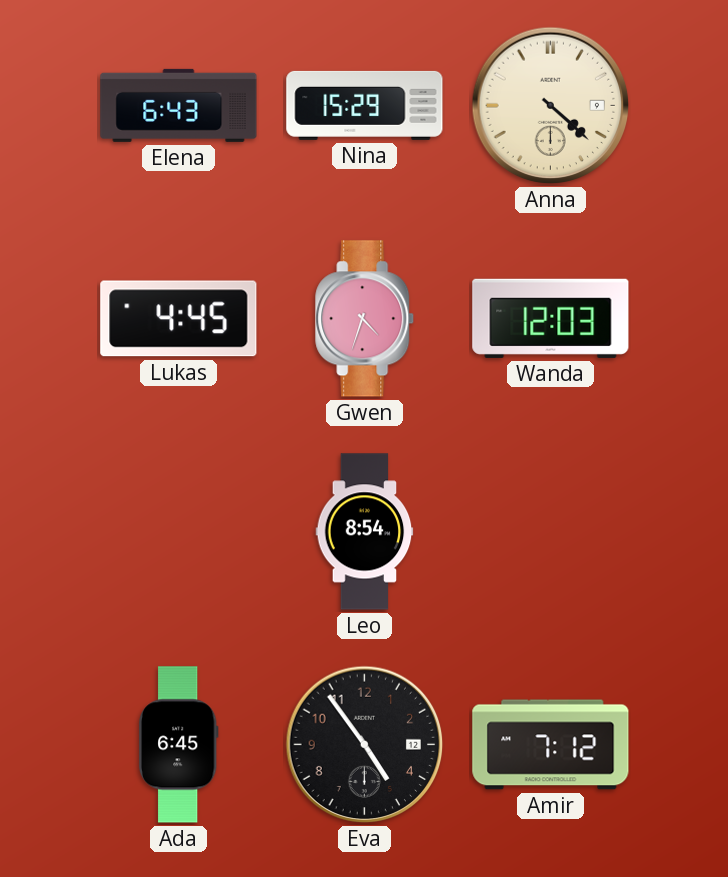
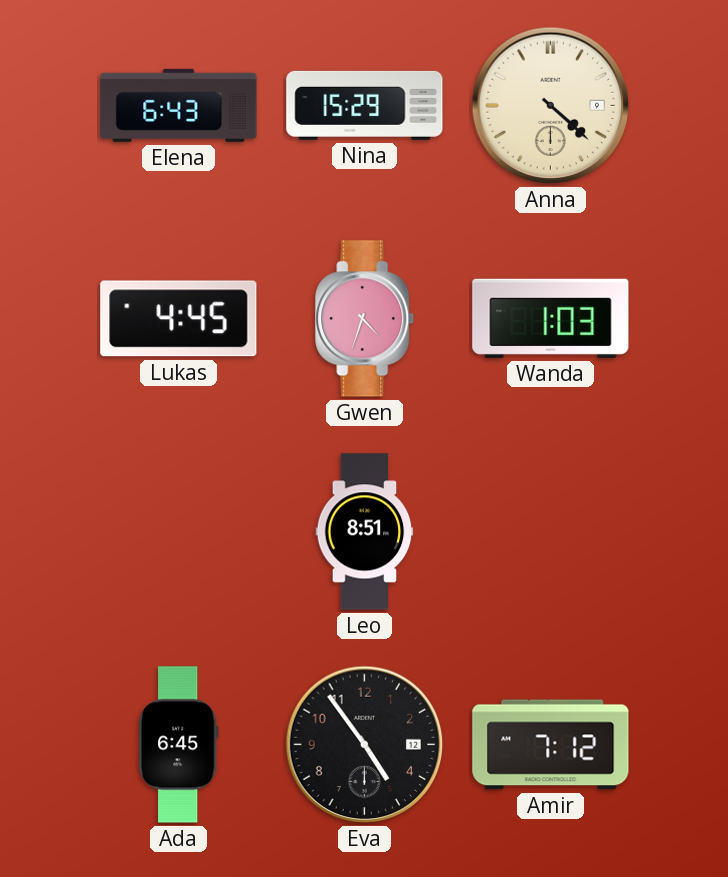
Wanda: 12:03 -> 1:03 (551, 318)
Leo: 8:54 -> 8:51 (365, 532)
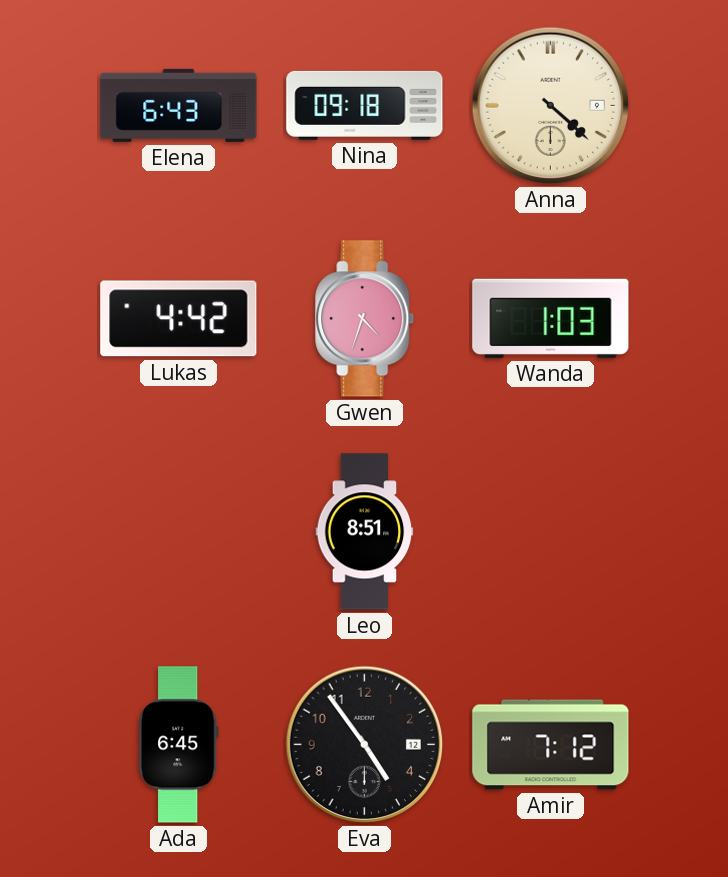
Nina: 15:29 -> 09:18 (365, 105)
Lukas: 4:45 -> 4:42 (179, 319)
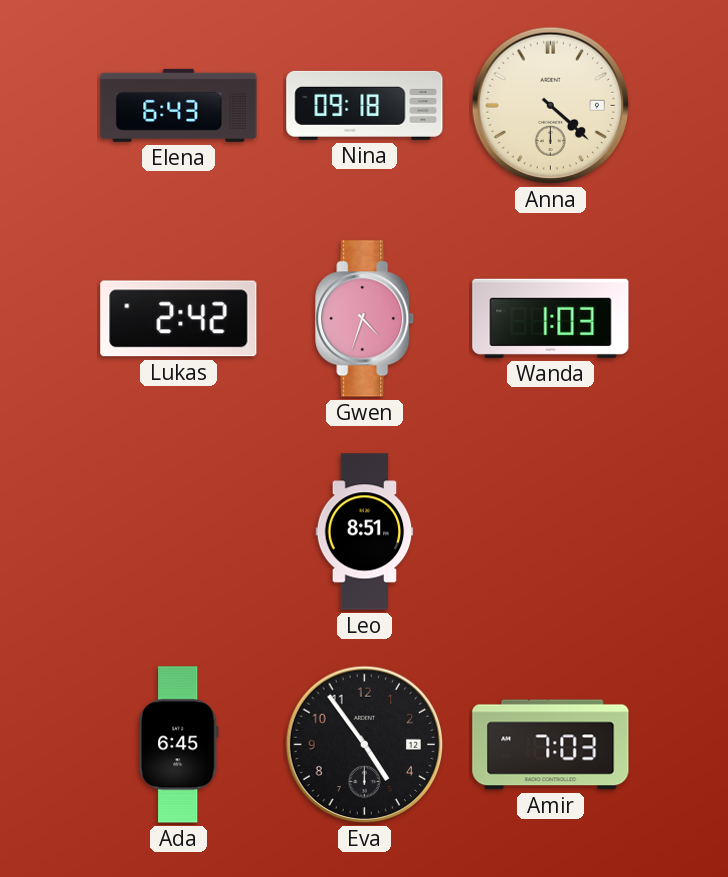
Lukas: 4:42 -> 2:42 (179, 319)
Amir: 7:12 -> 7:03 (551, 745)
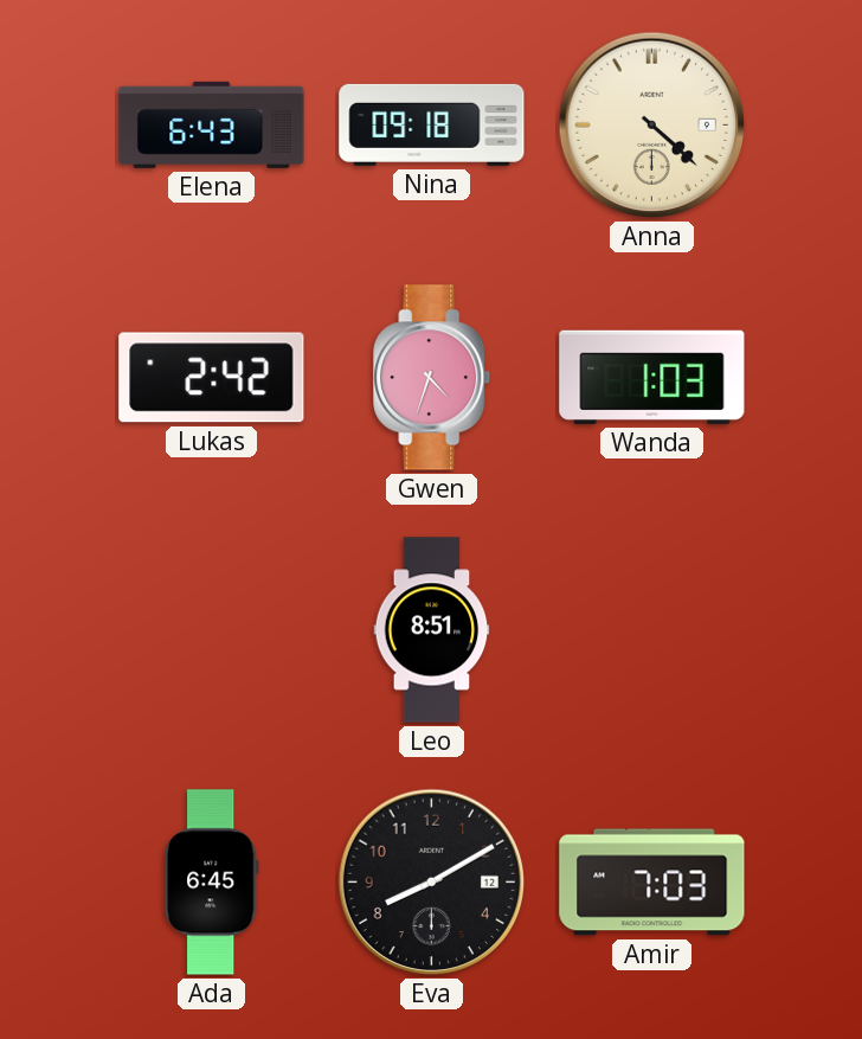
Eva: 4:54 -> 8:10 (432, 883)
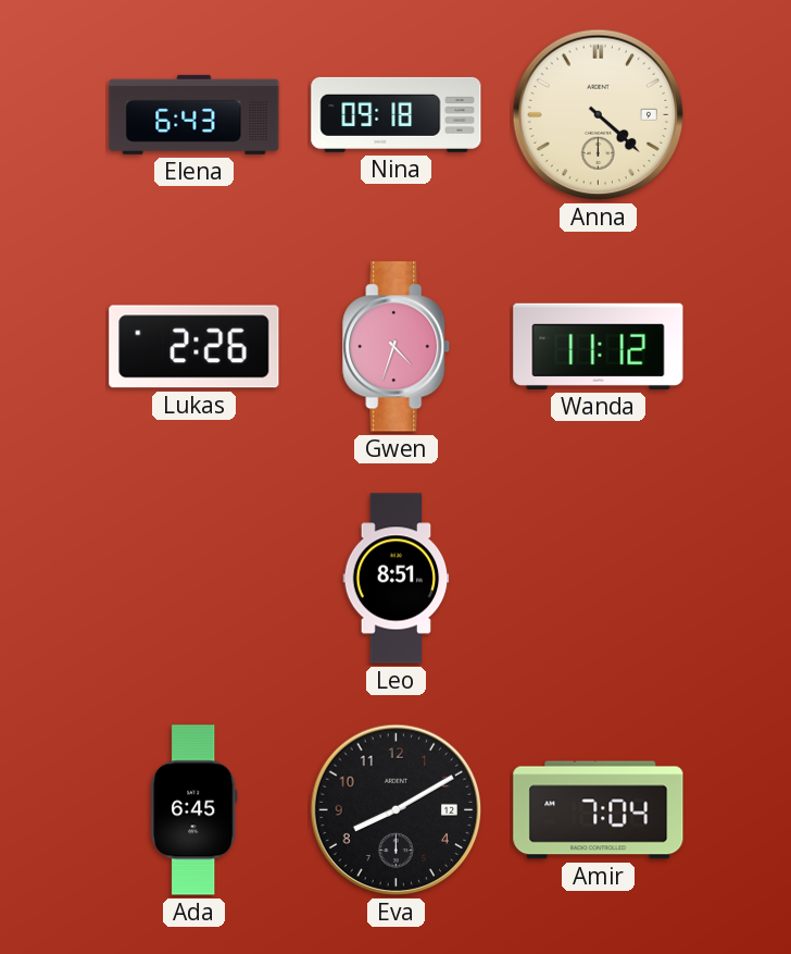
Lukas: 2:42 -> 2:26 (194, 347)
Wanda: 1:03 -> 11:12 (599, 346)
Amir: 7:03 -> 7:04 (599, 810)
